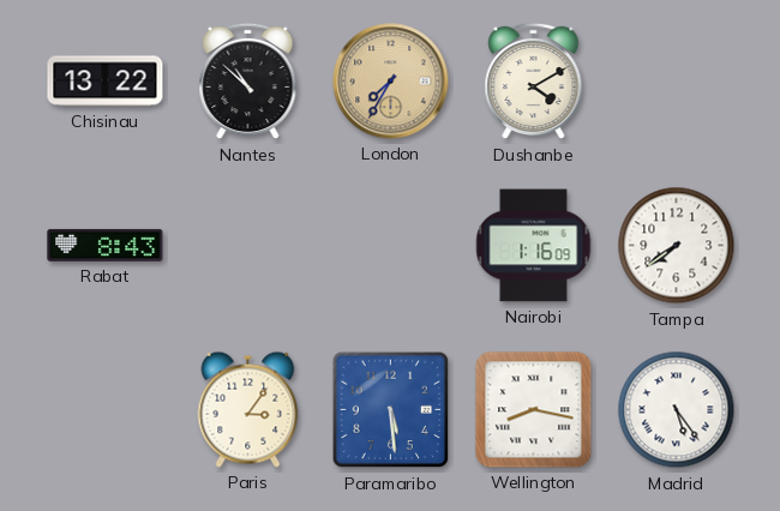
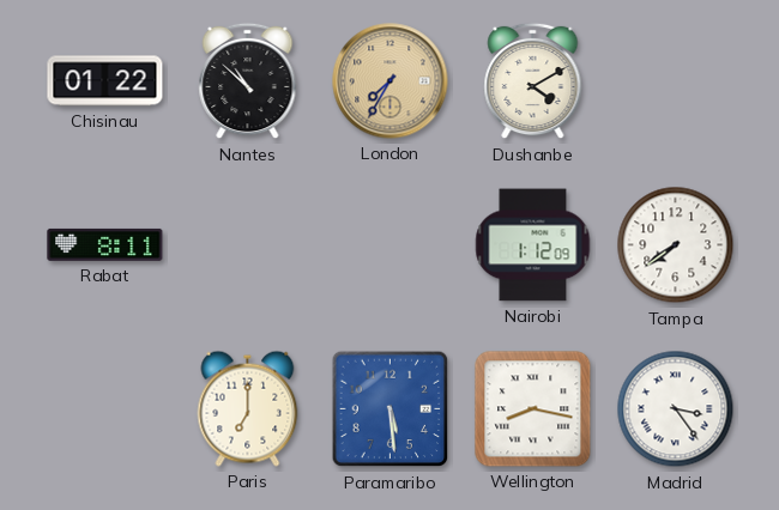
Chisinau: 13:22 -> 01:22 (105, 81)
Rabat: 8:43 -> 8:11 (105, 244)
Nairobi: 1:16 -> 1:12 (533, 245)
Paris: 3:06 -> 7:00 (248, 408)
Madrid: 5:24 -> 3:24 (676, 409)
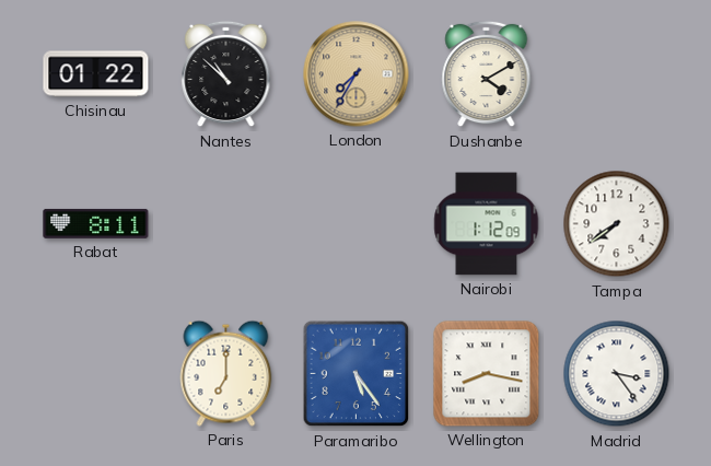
Paramaribo: 5:29 -> 5:24 (357, 374)
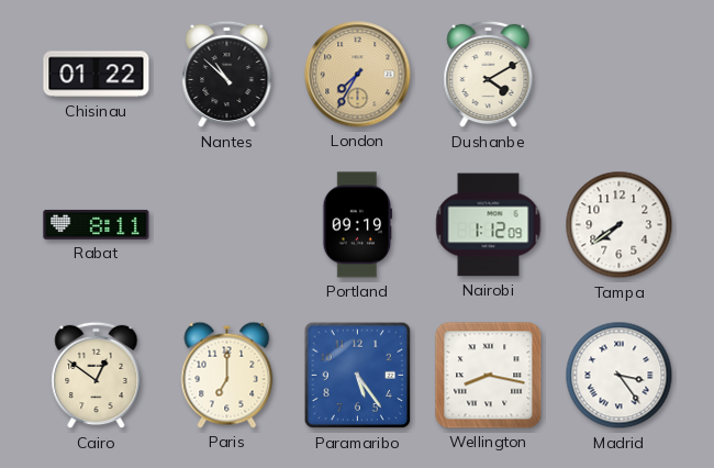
Portland: none -> 09:19 (358, 225)
Cairo: none -> 12:51 (97, 376)
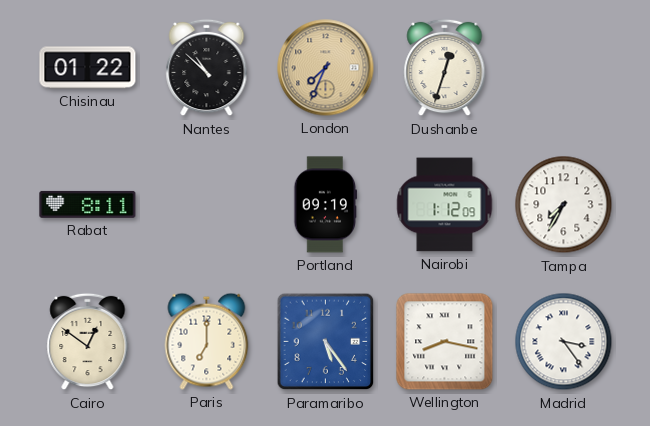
London: 7:35 -> 7:34 (326, 68)
Dushanbe: 4:10 -> 12:33 (445, 68)
Tampa: 7:39 -> 7:35 (564, 205)
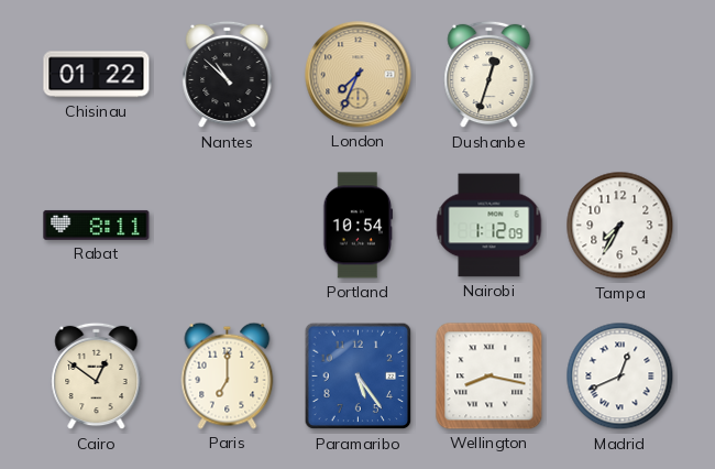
Portland: 09:19 -> 10:54 (359, 226)
Madrid: 3:24 -> 12:41 (620, 377)
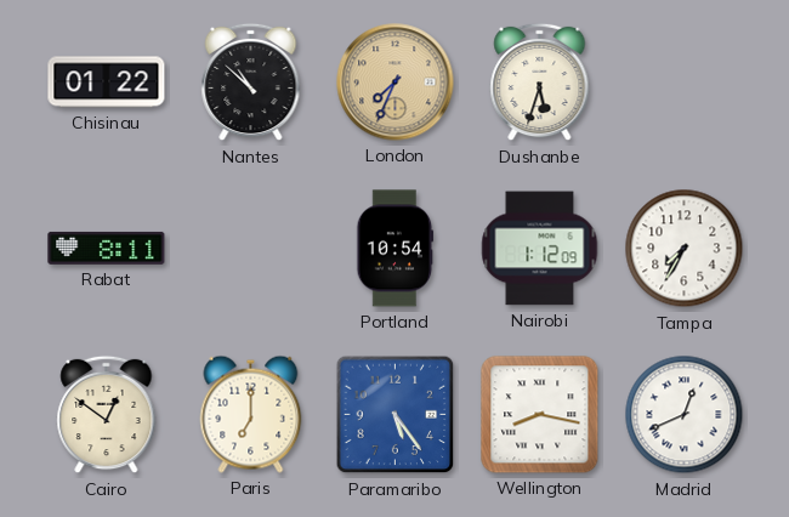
Dushanbe: 12:33 -> 5:33 (540, 83)
